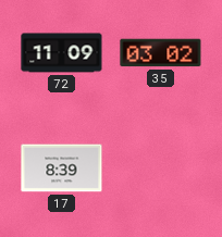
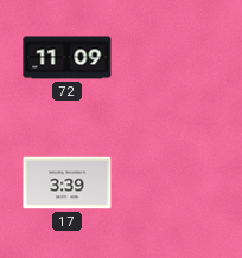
35: 03:02 -> none (161, 53)
17: 8:39 -> 3:39 (68, 183)
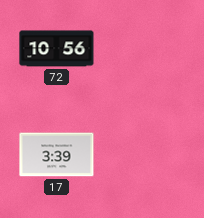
72: 11:09 -> 10:56 (57, 49)
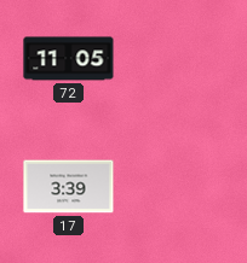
72: 10:56 -> 11:05 (69, 59)
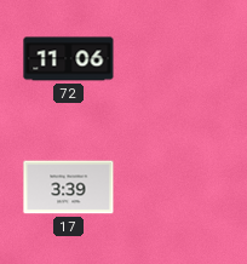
72: 11:05 -> 11:06 (69, 59)
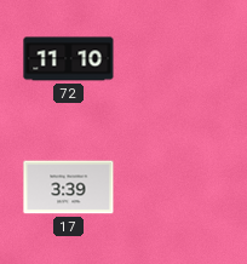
72: 11:06 -> 11:10 (69, 59)
